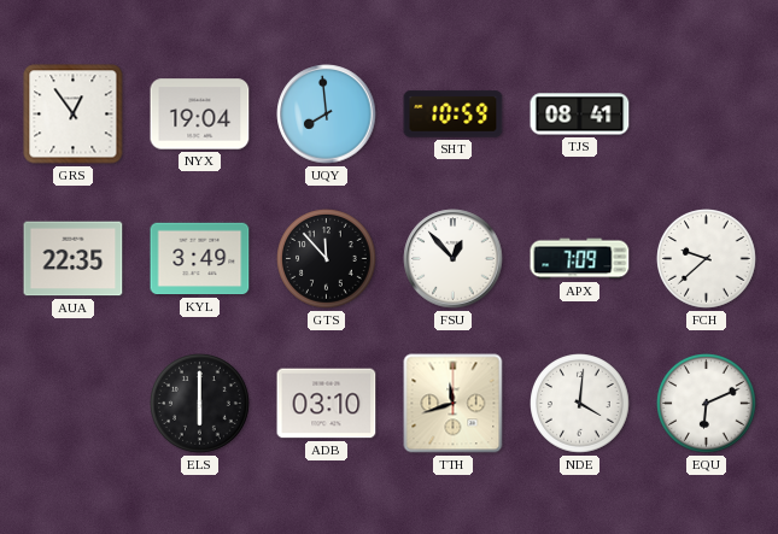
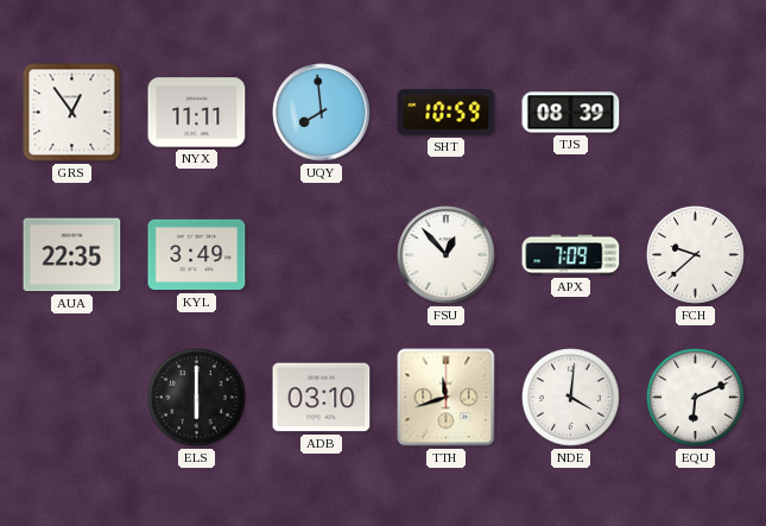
NYX: 19:04 -> 11:11 (197, 113)
TJS: 08:41 -> 08:39 (571, 113)
GTS: 11:53 -> none (327, 259)
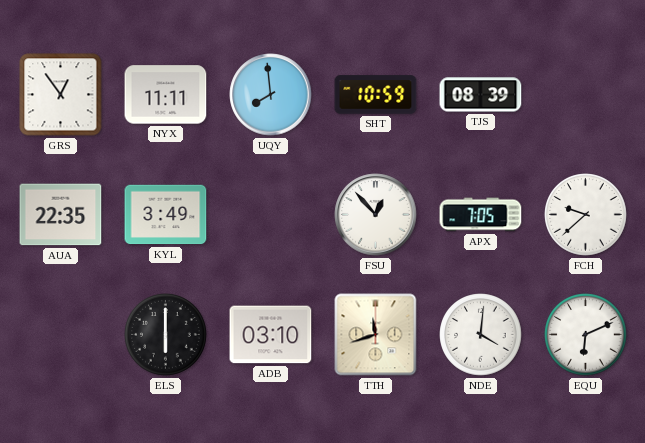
APX: 7:09 -> 7:05 (481, 215)
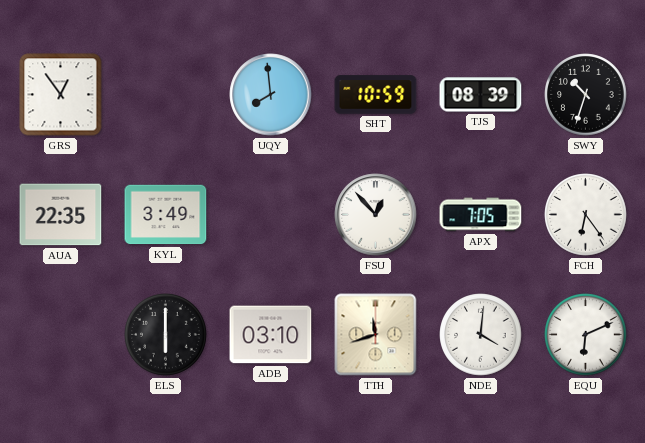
NYX: 11:11 -> none (166, 95)
SWY: none -> 10:33 (586, 95)
FCH: 9:38 -> 6:24 (586, 215)
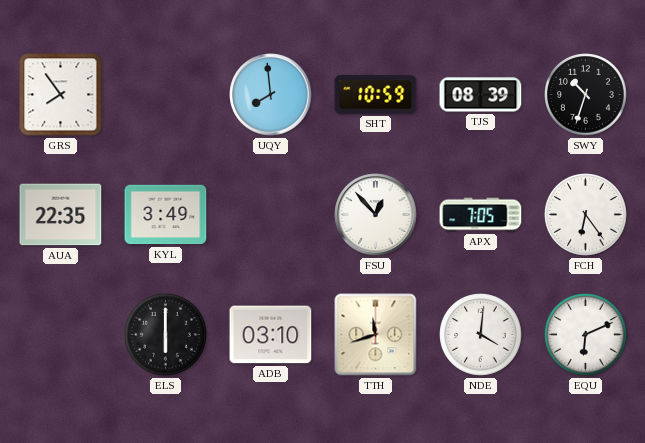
GRS: 12:54 -> 7:54 (61, 95)
